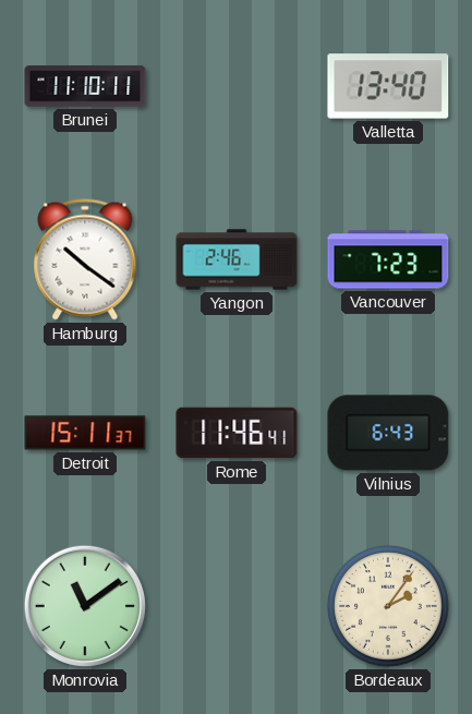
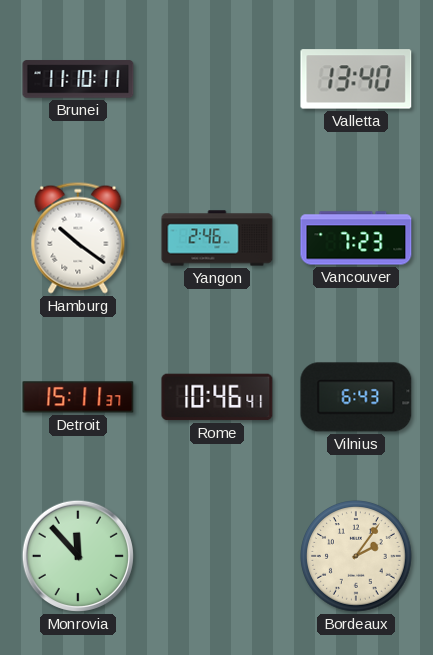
Rome: 11:46 -> 10:46 (217, 397)
Monrovia: 11:09 -> 11:53 (78, 556)
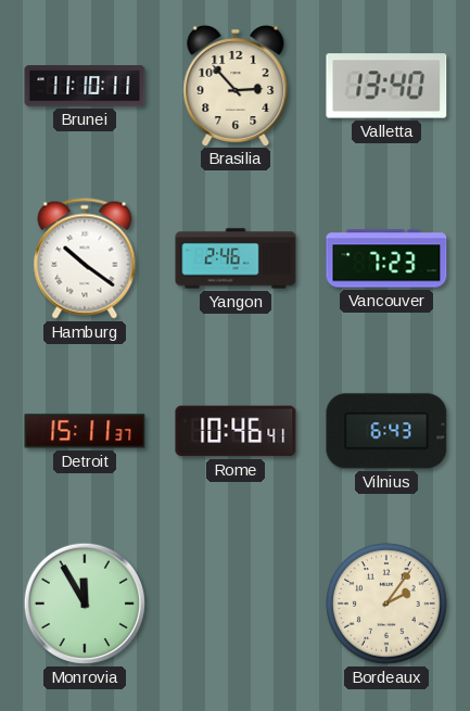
Brasilia: none -> 2:53 (236, 85)
Monrovia: 11:53 -> 11:55 (85, 604)
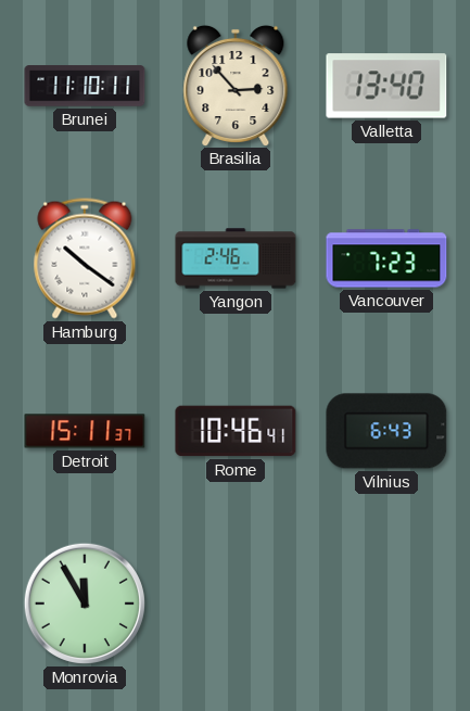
Bordeaux: 2:06 -> none (386, 604)
